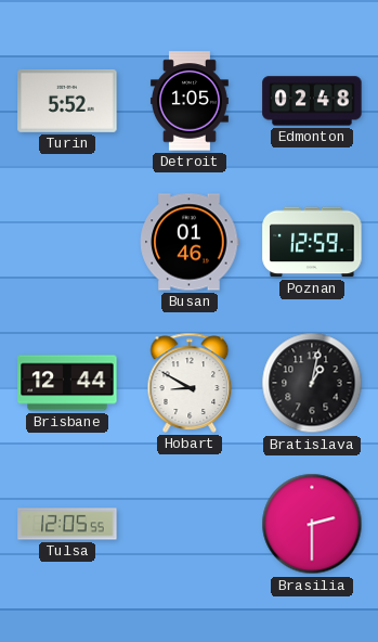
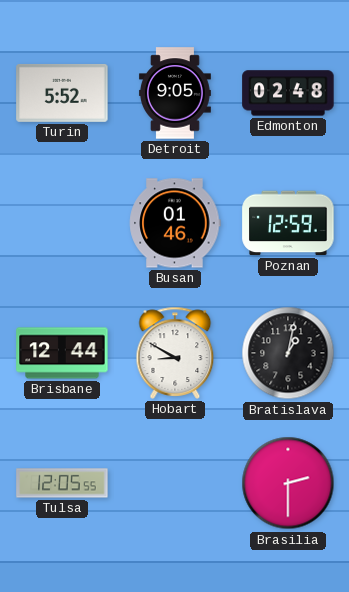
Detroit: 1:05 -> 9:05 (175, 93)
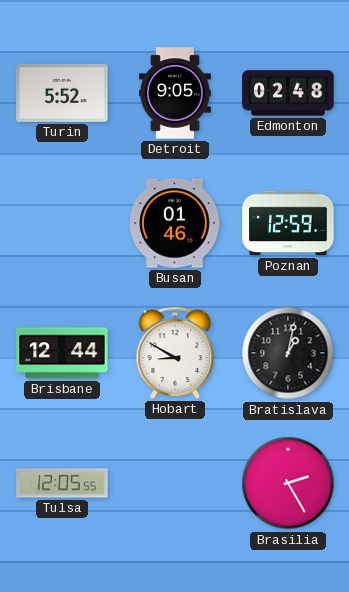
Brasilia: 2:30 -> 2:25 (288, 483)
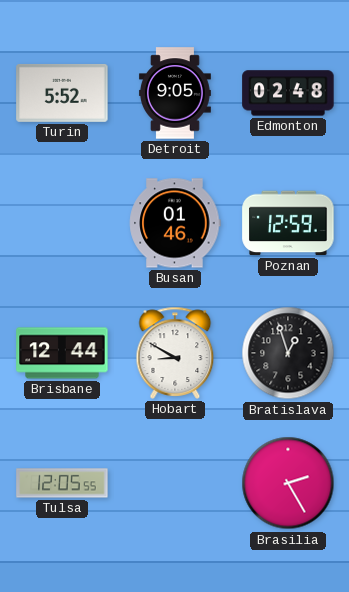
Bratislava: 1:02 -> 12:57 (288, 353)
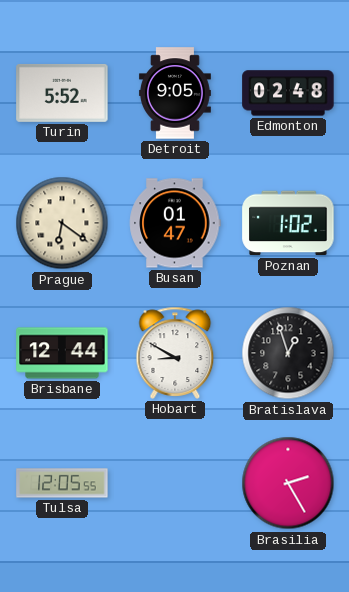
Prague: none -> 6:21 (62, 223)
Busan: 01:46 -> 01:47 (175, 223)
Poznan: 12:59 -> 1:02 (288, 223)
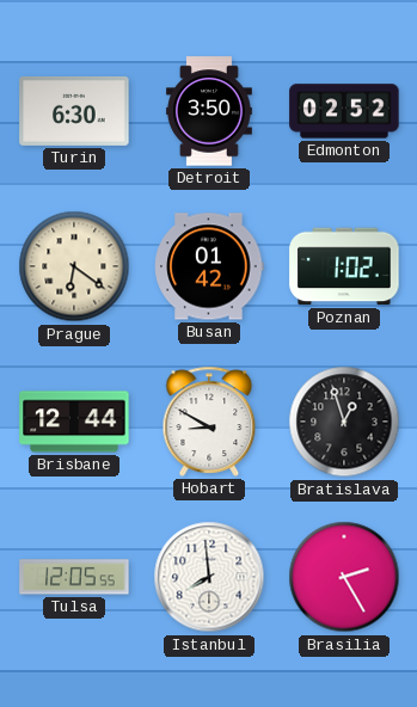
Turin: 5:52 -> 6:30 (74, 111)
Detroit: 9:05 -> 3:50 (209, 111)
Edmonton: 02:48 -> 02:52 (344, 111)
Busan: 01:47 -> 01:42 (209, 266)
Istanbul: none -> 7:59 (209, 577)
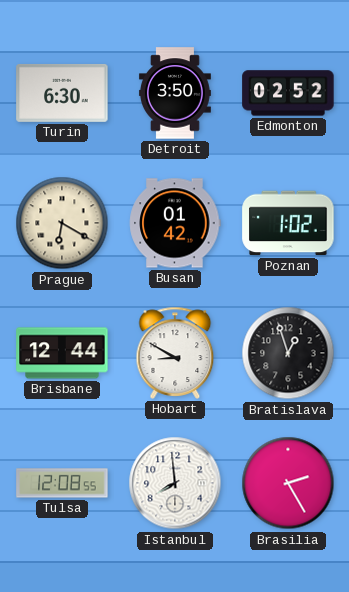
Prague: 6:21 -> 6:20 (62, 223)
Tulsa: 12:05 -> 12:08 (62, 483)
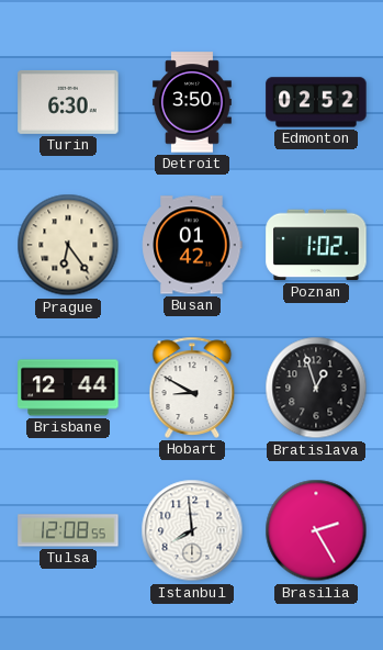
Prague: 6:20 -> 6:24 (68, 245)
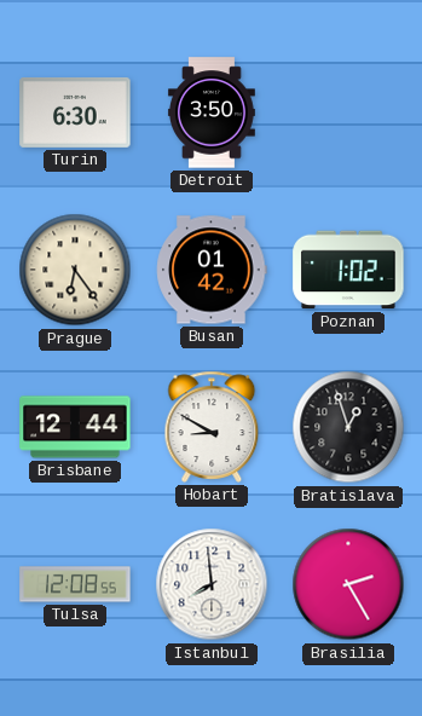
Edmonton: 02:52 -> none (316, 102)
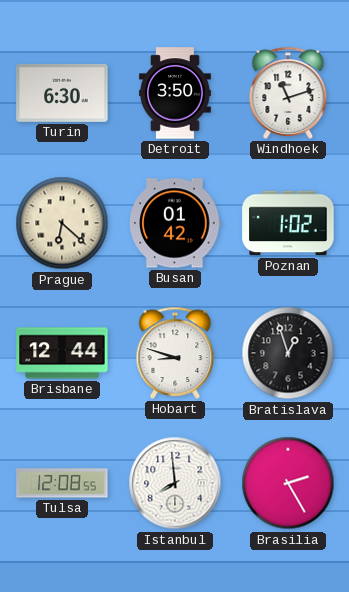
Windhoek: none -> 11:12 (288, 93)
Prague: 6:24 -> 6:22 (62, 223)
Hobart: 8:50 -> 8:48 (175, 353)
